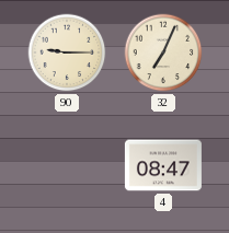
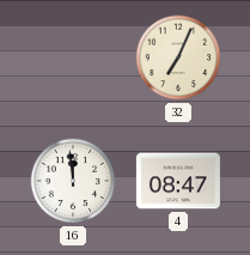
90: 9:15 -> none (67, 53)
16: none -> 11:59 (73, 181)
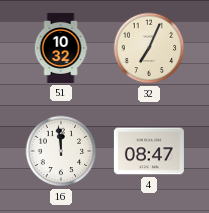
51: none -> 10:32 (61, 48)
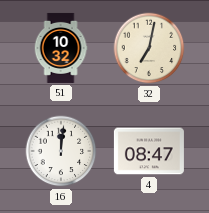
32: 7:04 -> 7:02 (149, 48)
16: 11:59 -> 12:01 (61, 151)
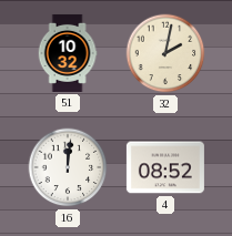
32: 7:02 -> 2:02 (165, 53)
4: 08:47 -> 08:52 (165, 167)
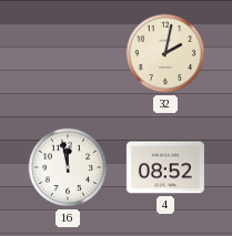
51: 10:32 -> none (68, 53)
16: 12:01 -> 11:58 (68, 167)
